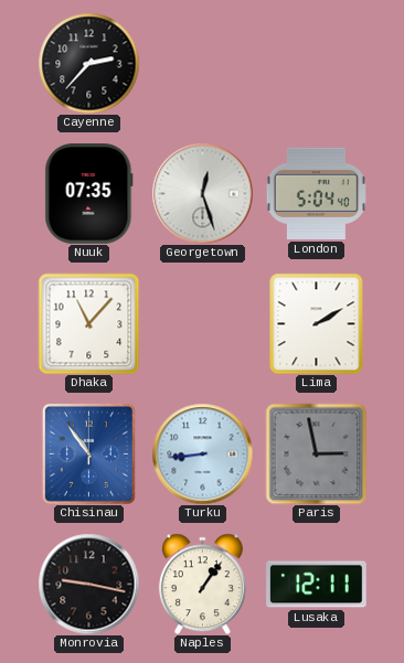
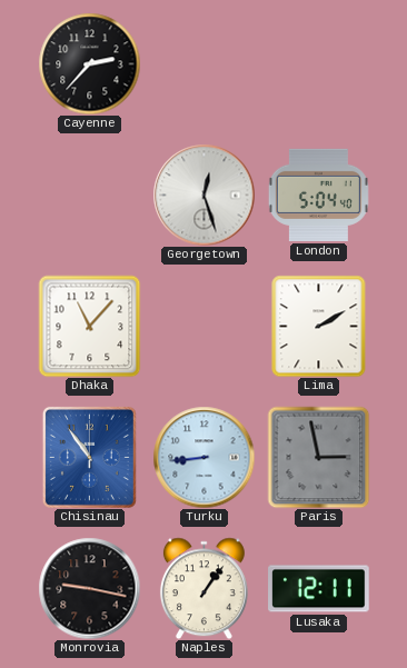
Nuuk: 07:35 -> none (89, 194)
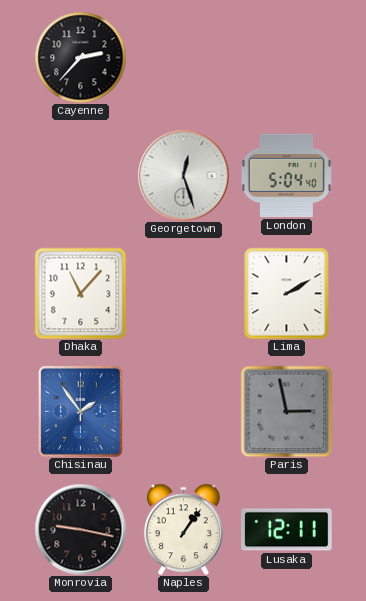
Chisinau: 10:54 -> 1:54 (80, 411)
Turku: 8:44 -> none (203, 457)
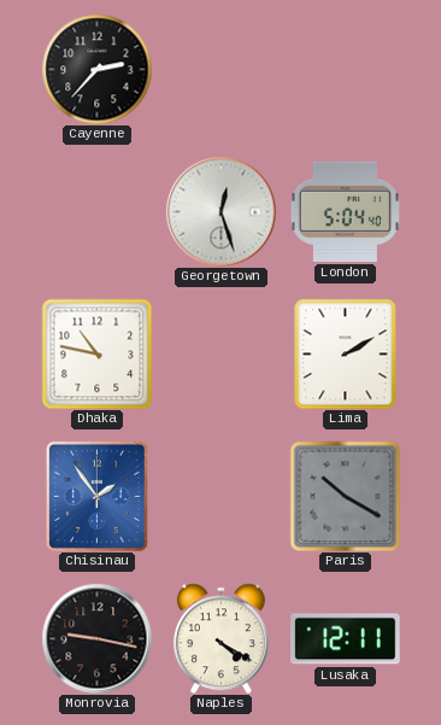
Dhaka: 11:07 -> 10:47 (96, 353)
Paris: 2:58 -> 10:20 (345, 496)
Naples: 1:06 -> 4:20 (220, 638)
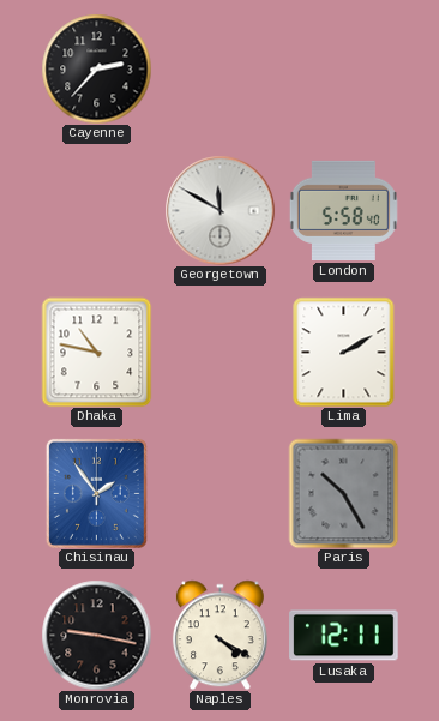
Georgetown: 12:27 -> 11:50 (220, 210)
London: 5:04 -> 5:58 (343, 210)
Paris: 10:20 -> 10:25 (343, 493)
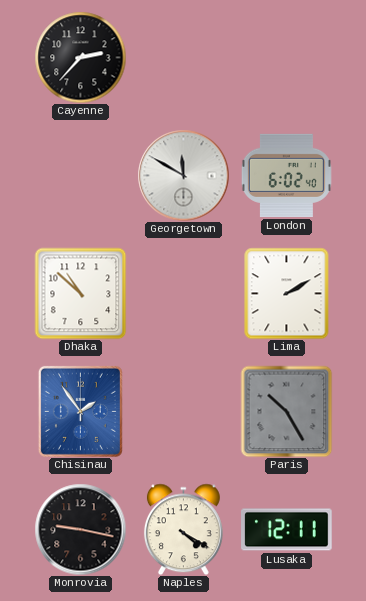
London: 5:58 -> 6:02 (286, 175)
Dhaka: 10:47 -> 10:52 (80, 293)
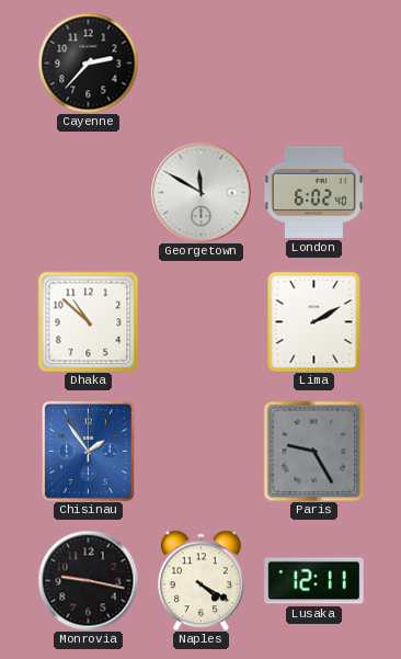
Paris: 10:25 -> 9:25 (313, 451)
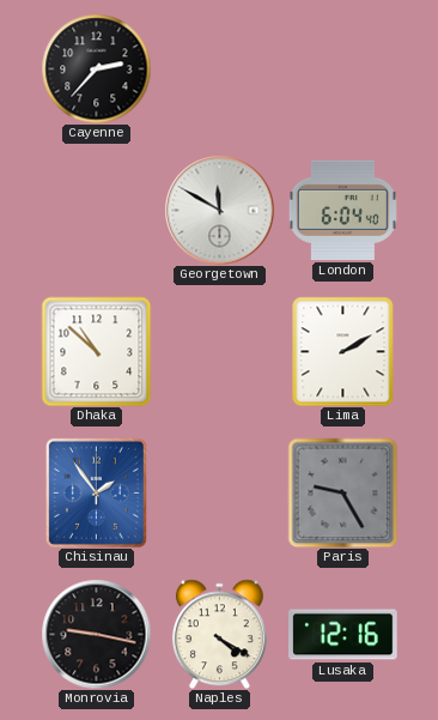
London: 6:02 -> 6:04 (342, 210)
Lusaka: 12:11 -> 12:16 (343, 635)
